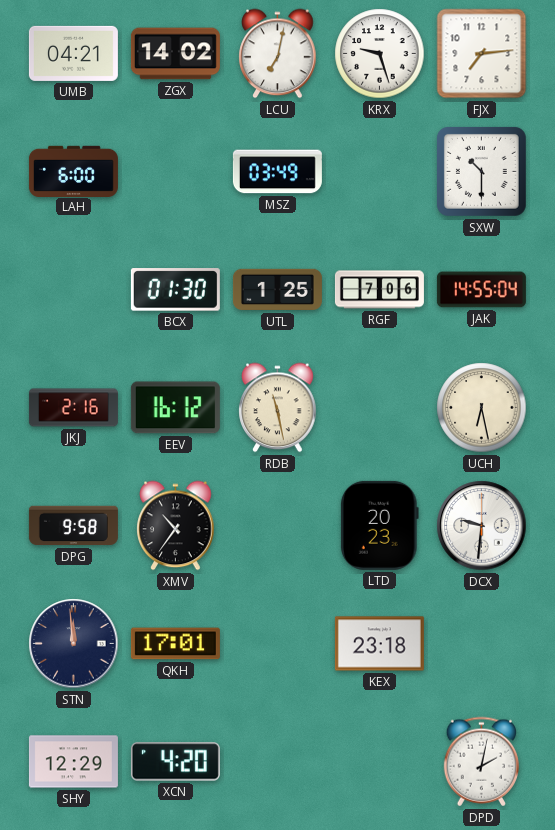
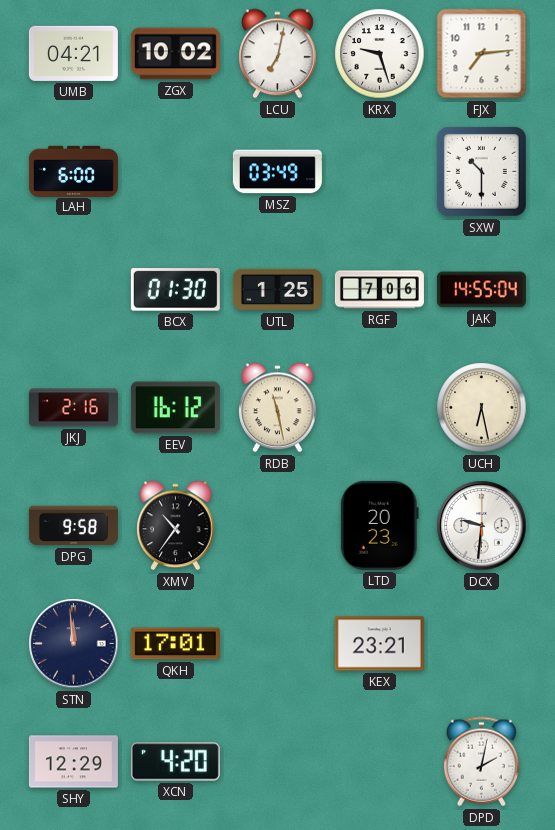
ZGX: 14:02 -> 10:02 (175, 54)
KEX: 23:18 -> 23:21 (379, 644)
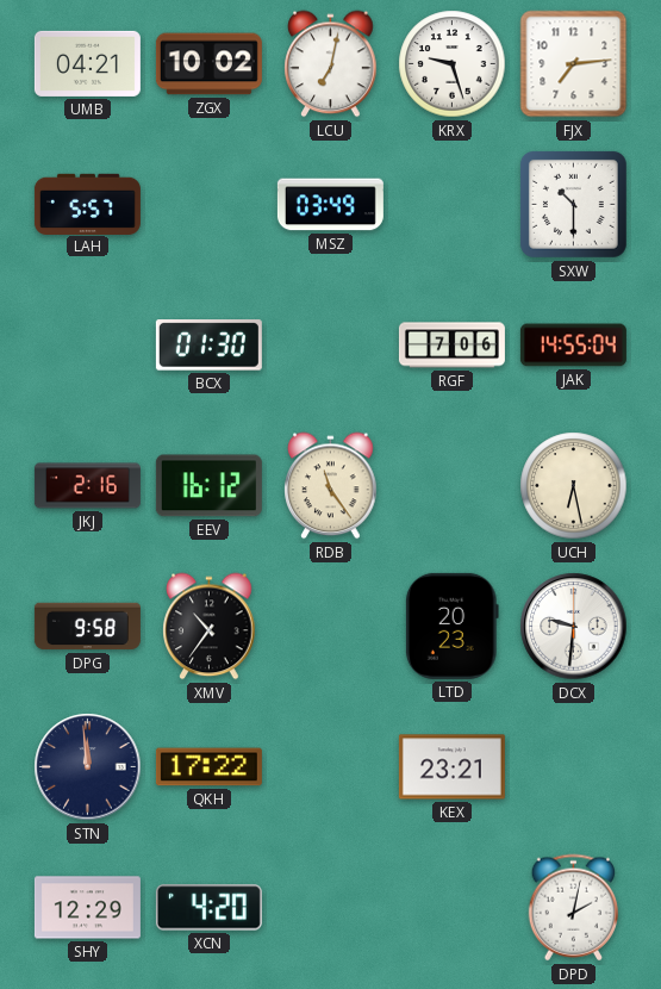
LAH: 6:00 -> 5:57 (87, 204)
UTL: 1:25 -> none (277, 290)
RDB: 11:28 -> 11:24 (331, 486)
QKH: 17:01 -> 17:22 (208, 767)
